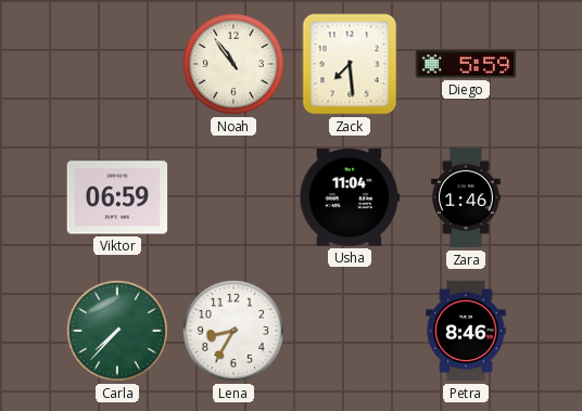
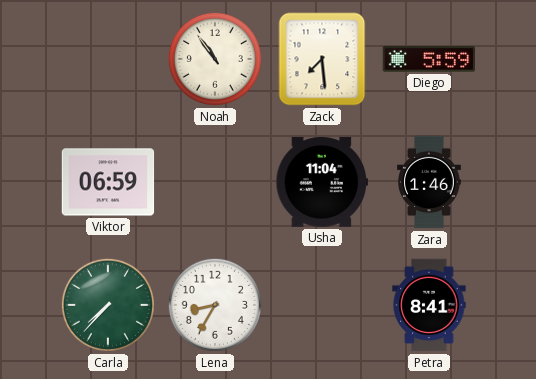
Petra: 8:46 -> 8:41 (429, 305)
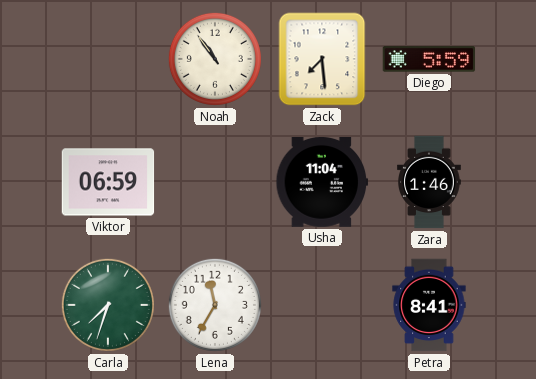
Carla: 7:37 -> 7:33 (108, 305)
Lena: 8:35 -> 11:35 (215, 305)
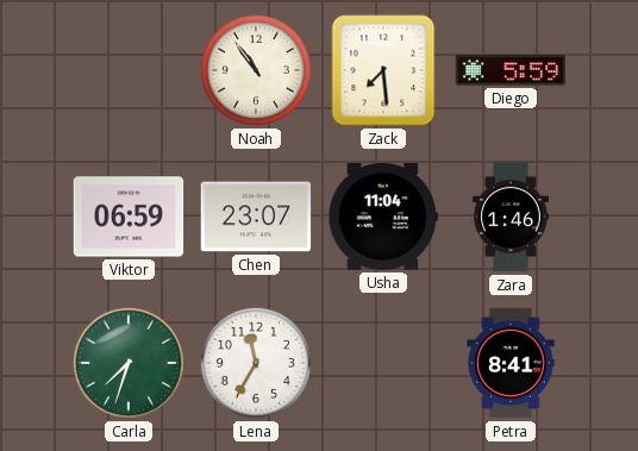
Chen: none -> 23:07 (256, 217)
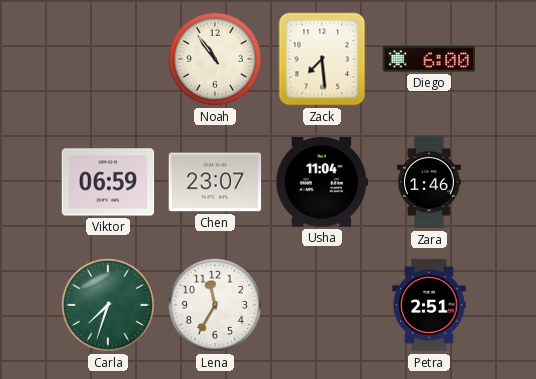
Diego: 5:59 -> 6:00 (429, 59)
Petra: 8:41 -> 2:51 (429, 305)
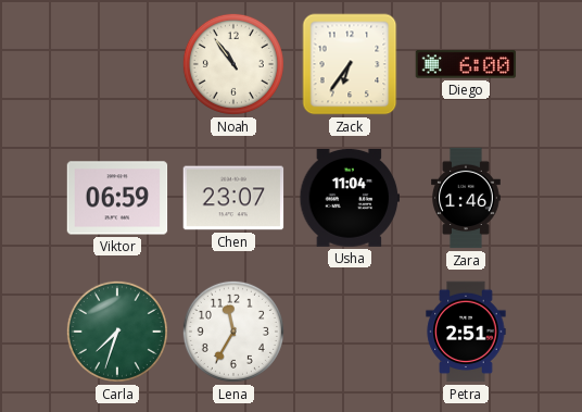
Zack: 7:29 -> 6:36 (350, 64)
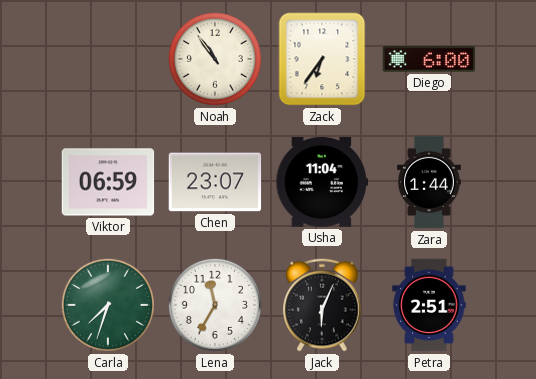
Zara: 1:46 -> 1:44 (429, 182)
Jack: none -> 6:04 (322, 305)
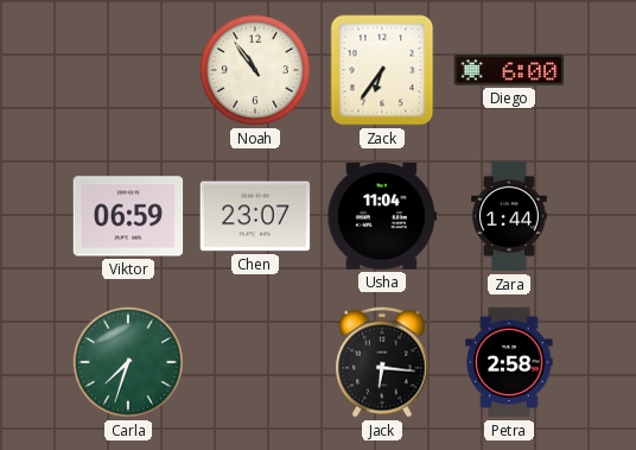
Lena: 11:35 -> none (215, 305)
Jack: 6:04 -> 6:16 (382, 362)
Petra: 2:51 -> 2:58 (509, 362)
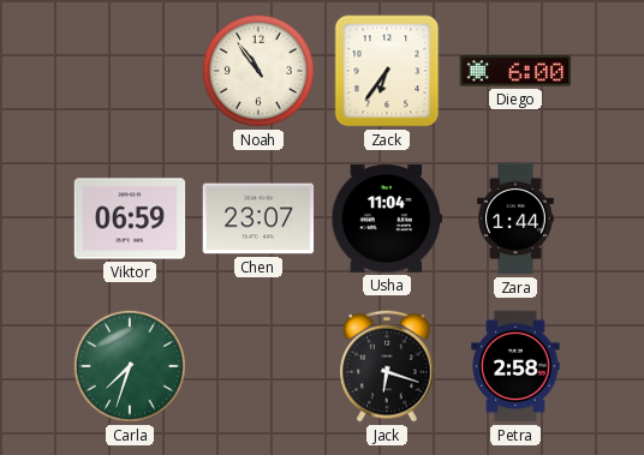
Jack: 6:16 -> 6:18 (387, 366)
